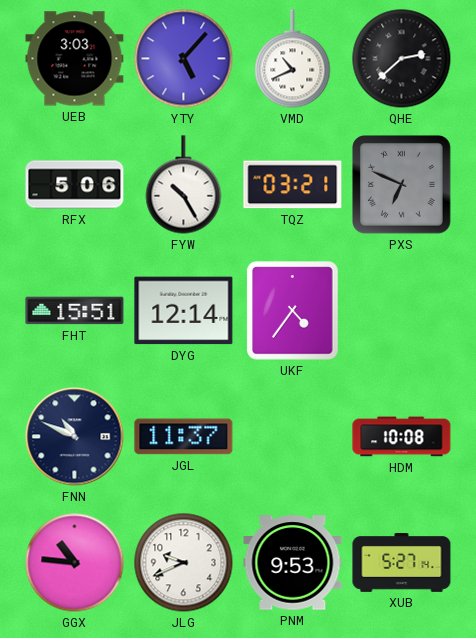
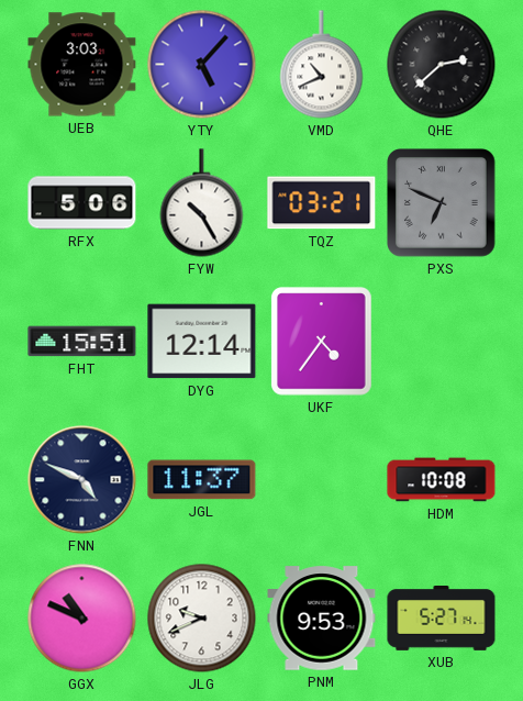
FNN: 10:49 -> 4:49 (82, 480)
GGX: 10:46 -> 10:49 (82, 619)
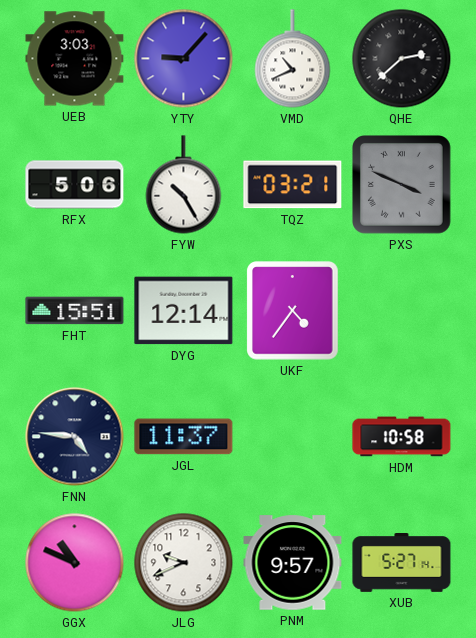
YTY: 5:07 -> 9:07 (184, 59)
PXS: 6:49 -> 3:49 (402, 185)
FNN: 4:49 -> 4:46 (75, 437)
HDM: 10:08 -> 10:58 (402, 437)
PNM: 9:53 -> 9:57 (293, 563)
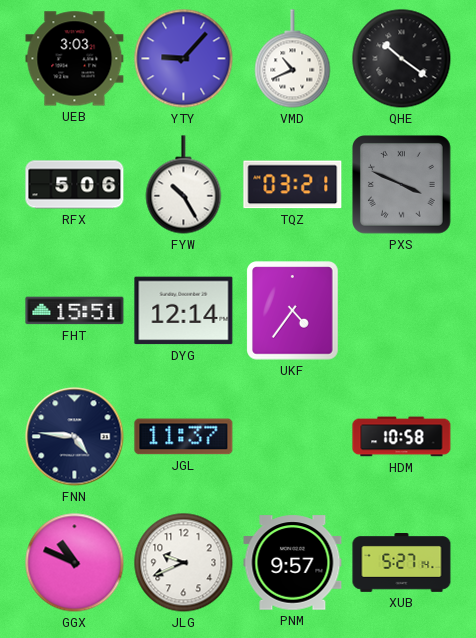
QHE: 2:38 -> 10:21 (402, 59)
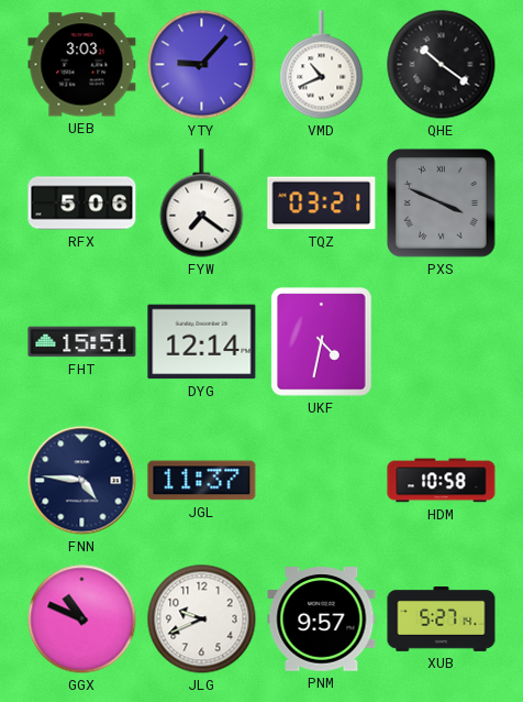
FYW: 10:25 -> 7:21 (202, 204)
UKF: 4:36 -> 4:32 (322, 342)
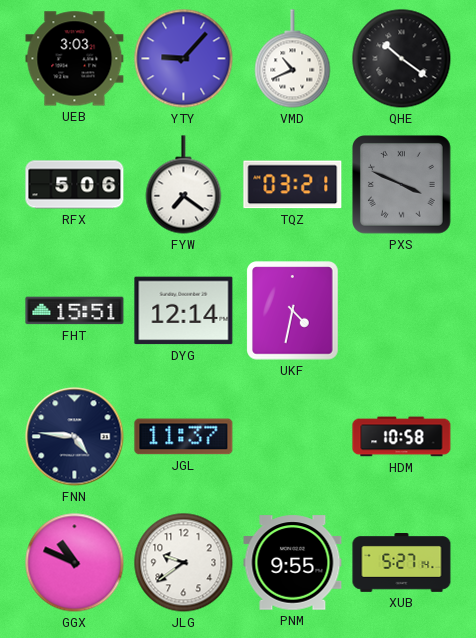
JLG: 9:41 -> 9:39 (184, 563)
PNM: 9:57 -> 9:55 (293, 563)
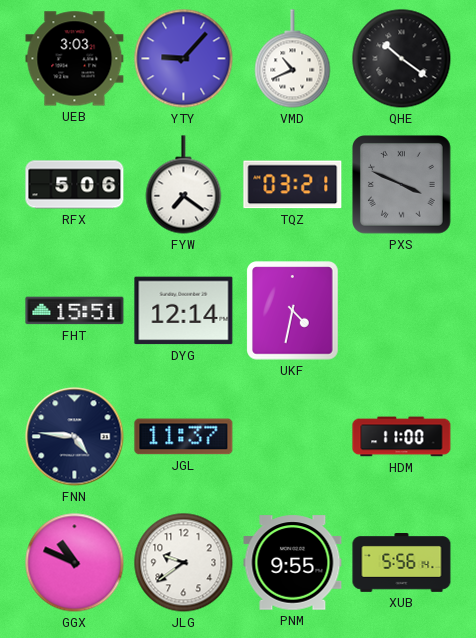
HDM: 10:58 -> 11:00 (402, 437)
XUB: 5:27 -> 5:56 (402, 563)
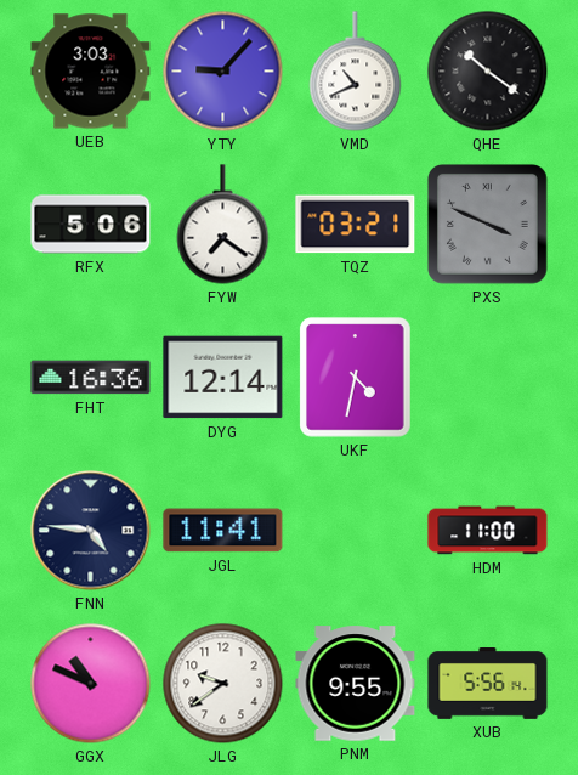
FHT: 15:51 -> 16:36 (91, 378)
JGL: 11:37 -> 11:41 (223, 531)
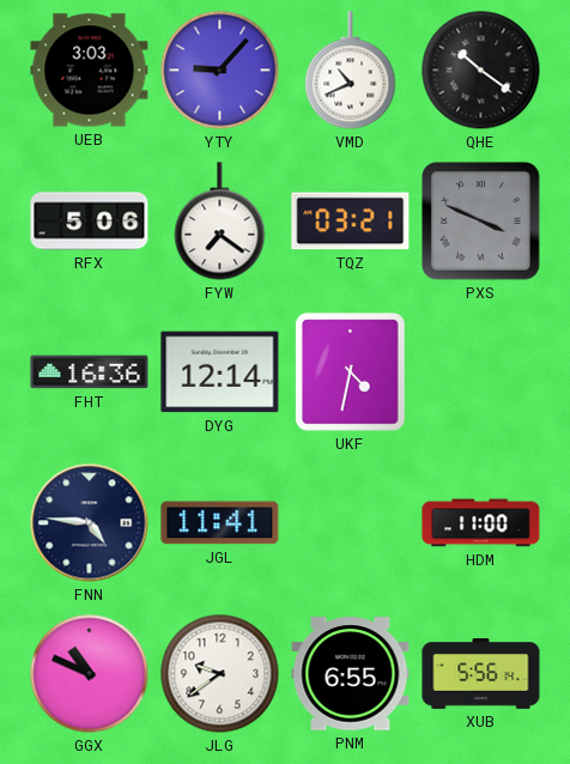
PNM: 9:55 -> 6:55 (351, 674)
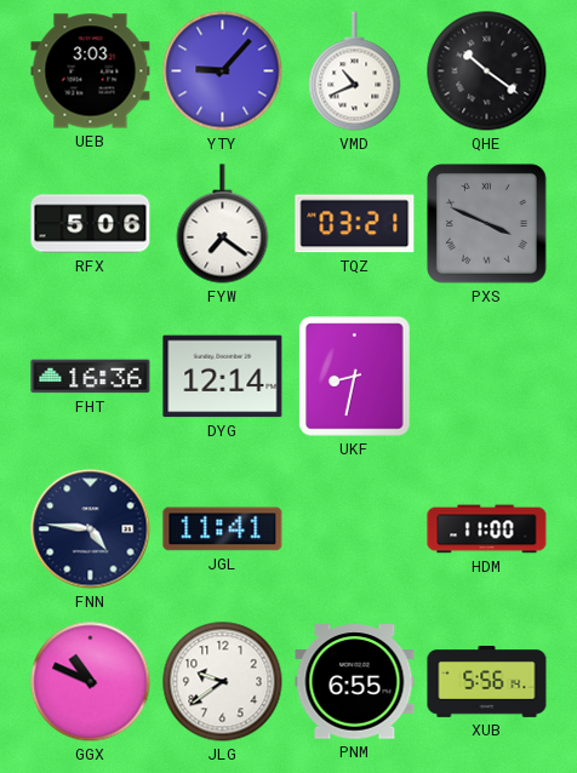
UKF: 4:32 -> 8:32 (355, 377)
